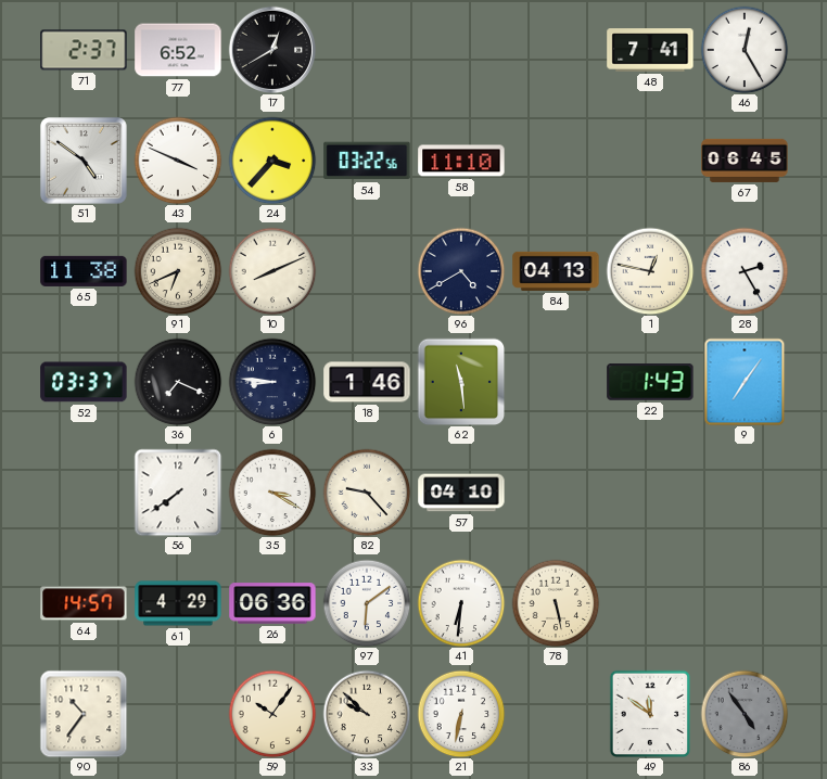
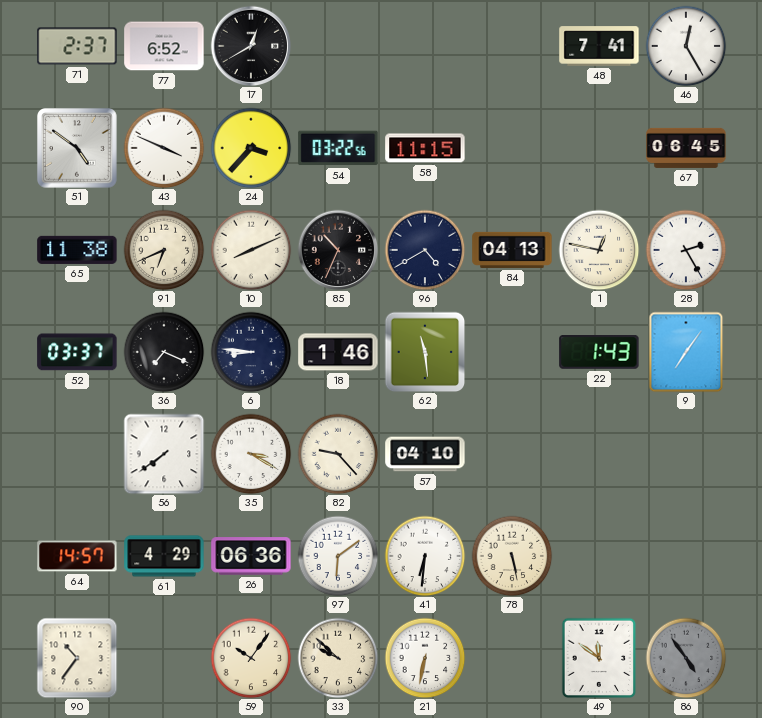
58: 11:10 -> 11:15 (425, 148)
85: none -> 10:34 (338, 250)
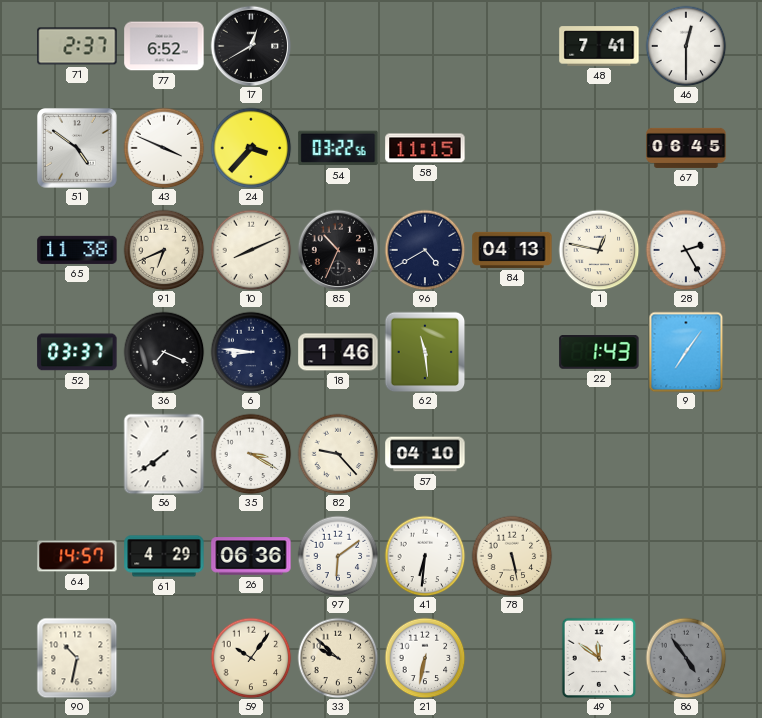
46: 12:25 -> 12:30 (686, 46)
90: 10:36 -> 10:32 (77, 658)
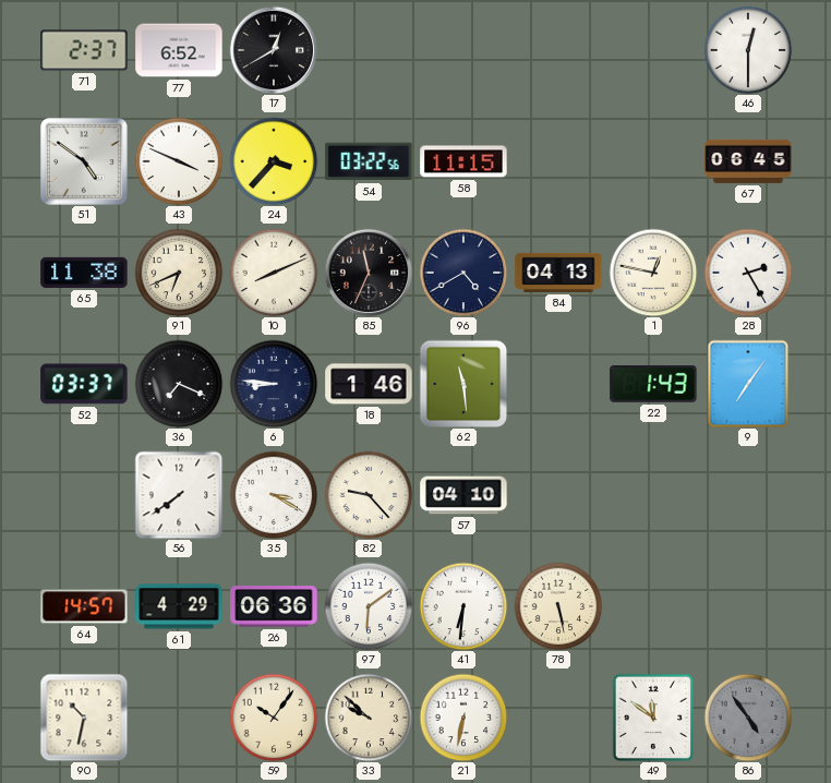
48: 7:41 -> none (599, 46)
85: 10:34 -> 11:34 (369, 273)
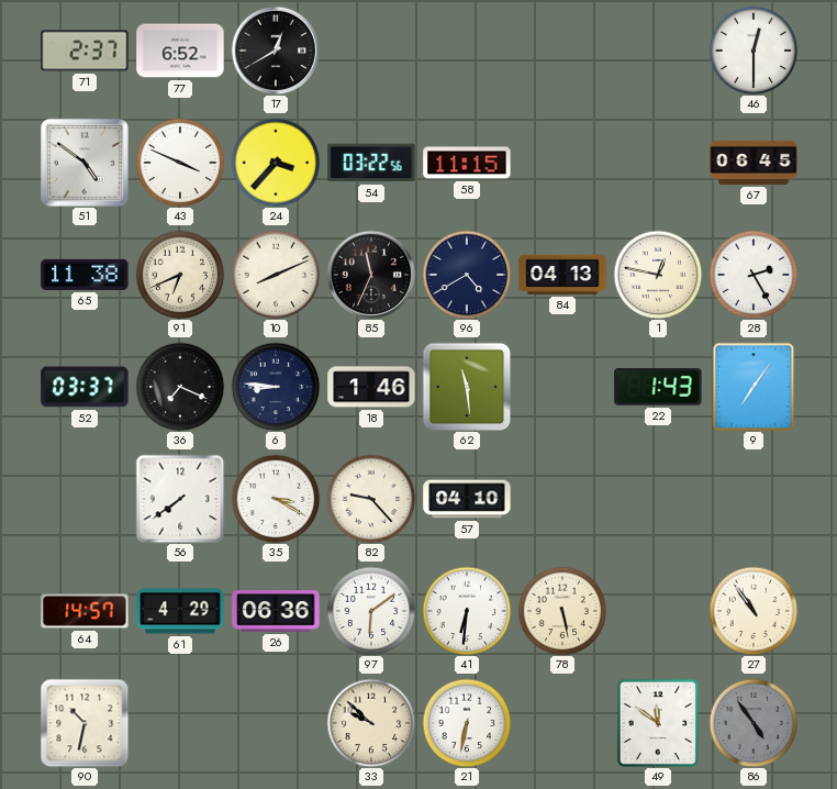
27: none -> 10:54 (754, 611)
59: 10:06 -> none (274, 718)
